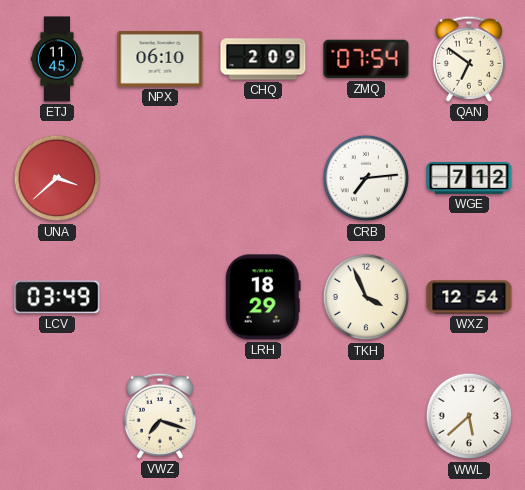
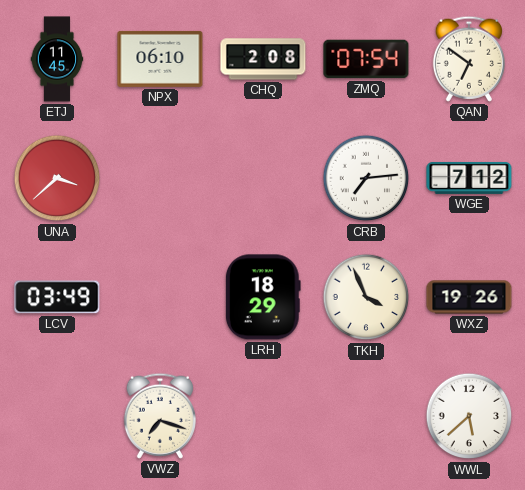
CHQ: 2:09 -> 2:08 (263, 59)
WXZ: 12:54 -> 19:26 (469, 297)
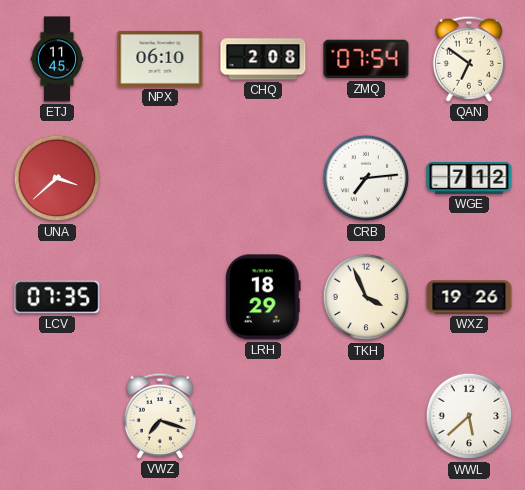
LCV: 03:49 -> 07:35 (57, 297)
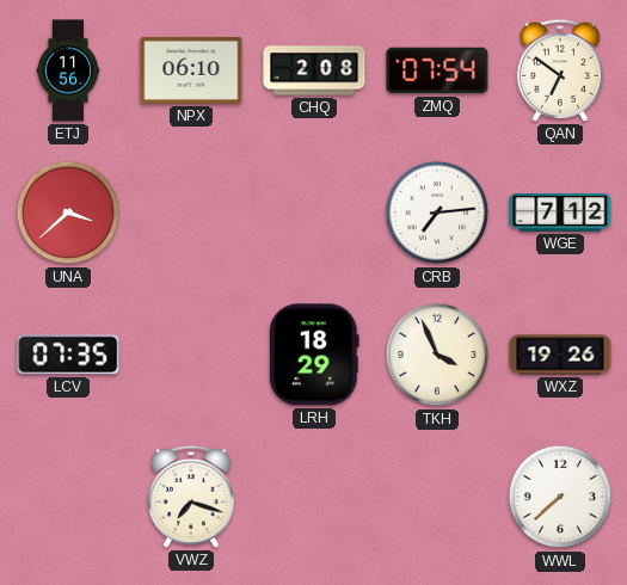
ETJ: 11:45 -> 11:56 (68, 70)
WWL: 5:38 -> 7:38 (560, 497)
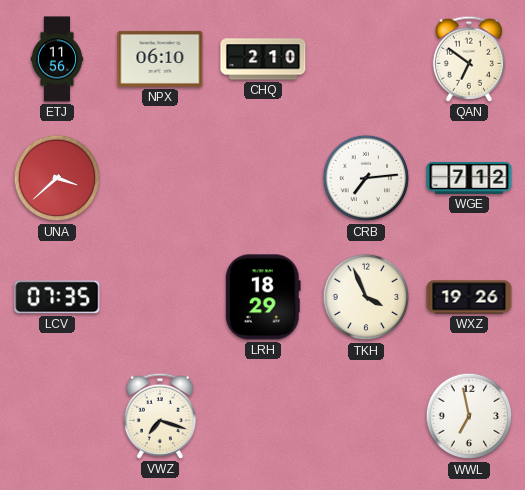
CHQ: 2:08 -> 2:10 (263, 59)
ZMQ: 07:54 -> none (437, 70)
WWL: 7:38 -> 6:58 (469, 416)
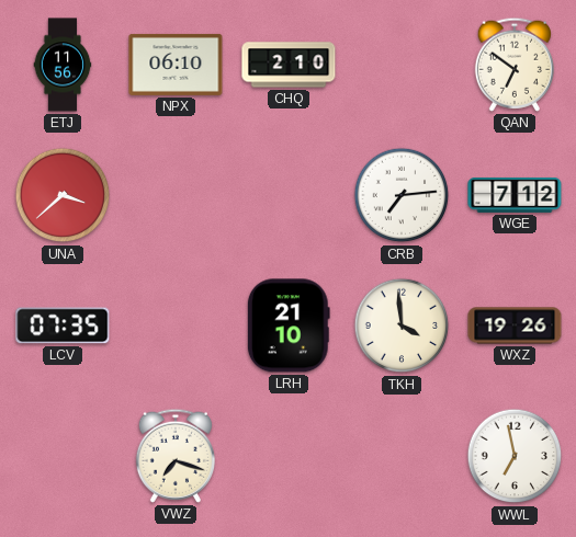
LRH: 18:29 -> 21:10 (289, 325)
TKH: 3:56 -> 3:59 (402, 325)
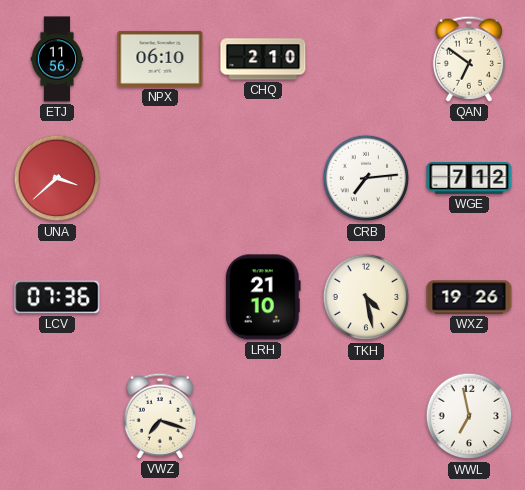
LCV: 07:35 -> 07:36 (57, 297)
TKH: 3:59 -> 4:28 (366, 297)
